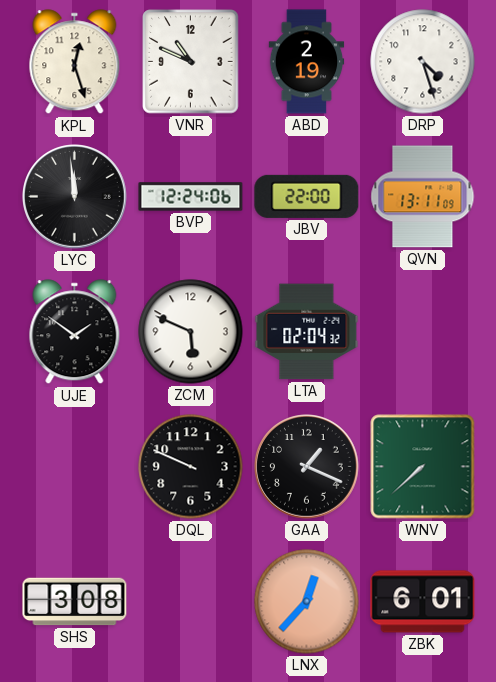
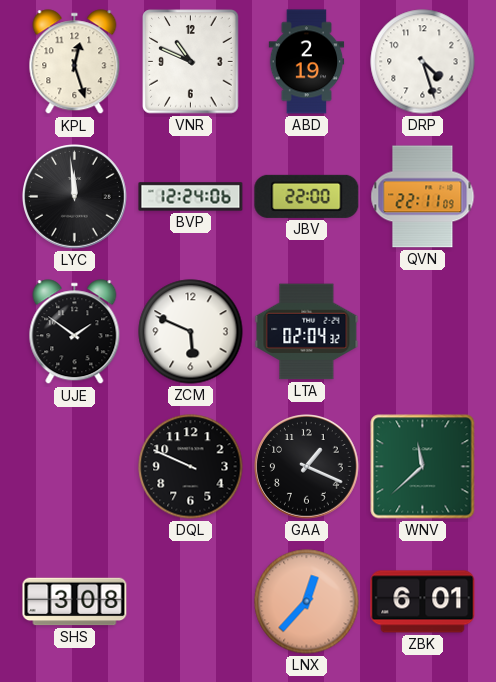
QVN: 13:11 -> 22:11 (423, 197)
WNV: 7:38 -> 11:38 (423, 467)
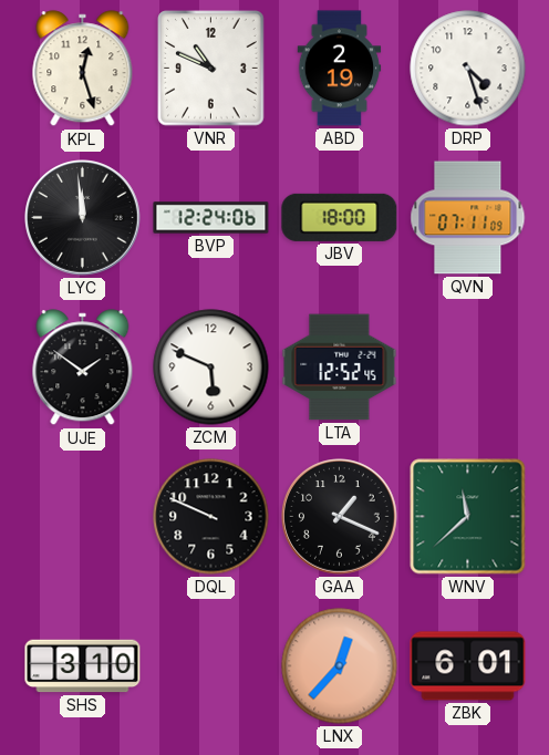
JBV: 22:00 -> 18:00 (340, 217)
QVN: 22:11 -> 07:11 (468, 218)
LTA: 02:04 -> 12:52 (340, 368)
SHS: 3:08 -> 3:10 (83, 666)
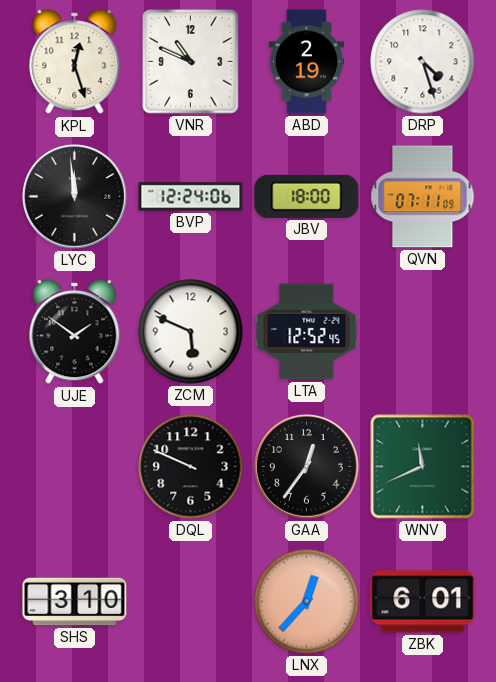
GAA: 1:19 -> 12:36 (307, 467)
WNV: 11:38 -> 11:41 (423, 467)
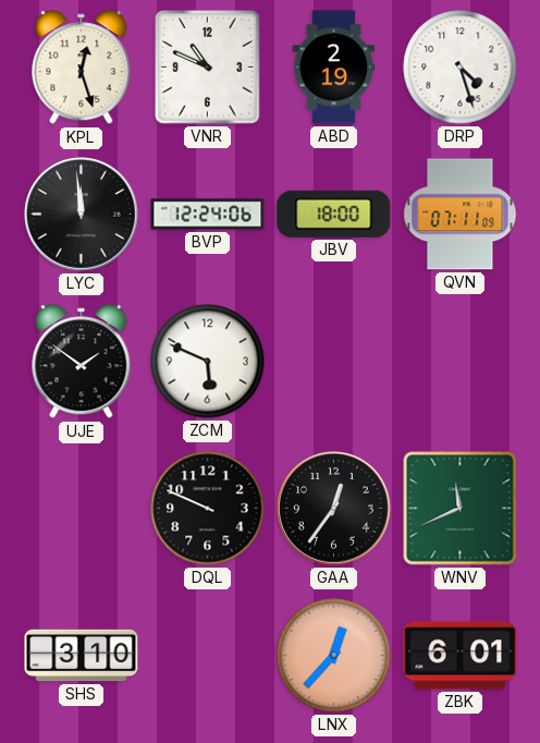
LTA: 12:52 -> none (307, 332)
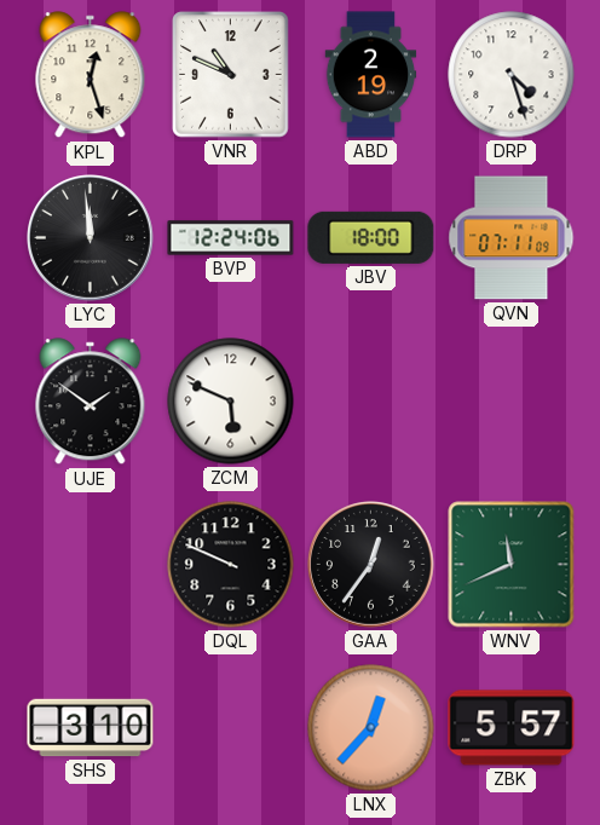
ZBK: 6:01 -> 5:57 (512, 728)
